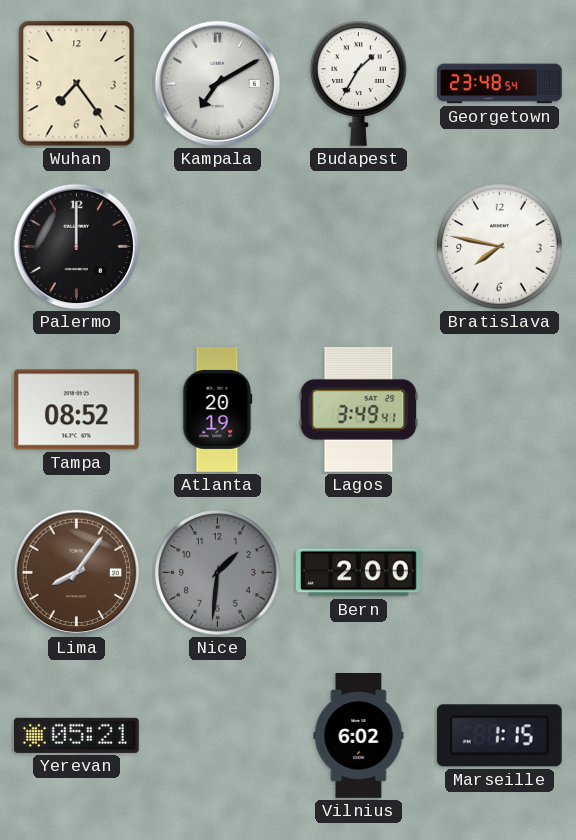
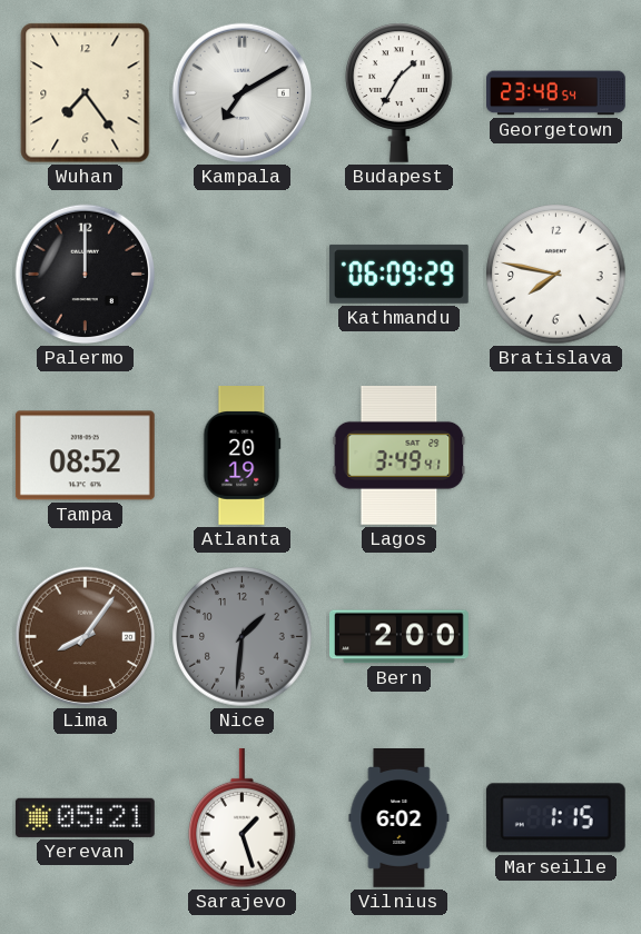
Kathmandu: none -> 06:09 (398, 274)
Sarajevo: none -> 1:27 (243, 818)
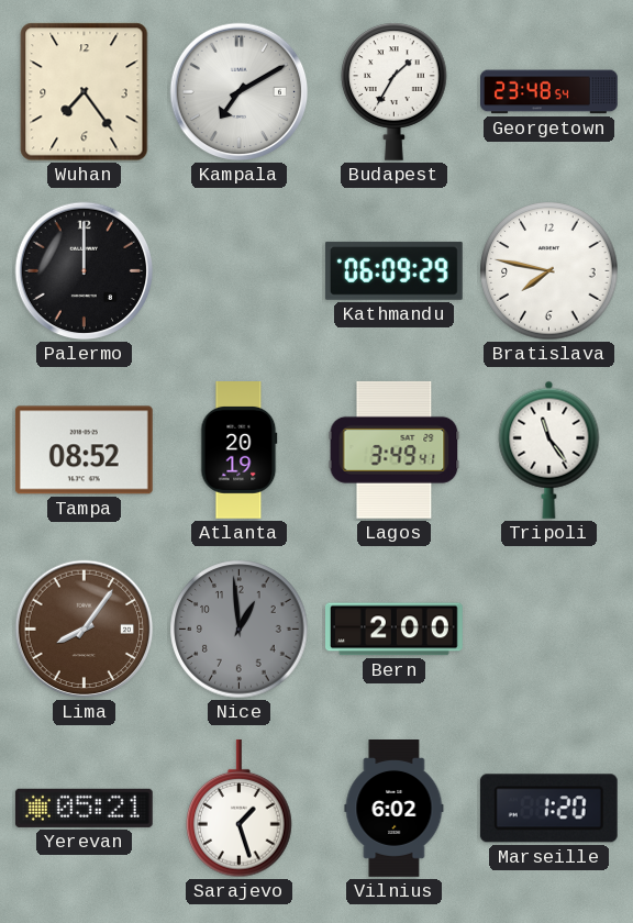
Tripoli: none -> 11:24 (549, 449)
Nice: 1:31 -> 12:59 (240, 630)
Marseille: 1:15 -> 1:20 (548, 809)
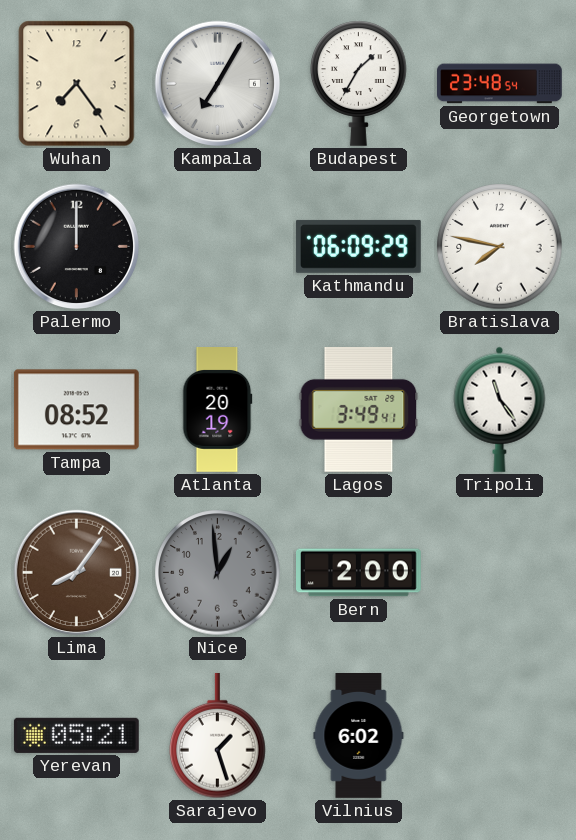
Kampala: 7:10 -> 7:05 (218, 84)
Marseille: 1:20 -> none (548, 809)
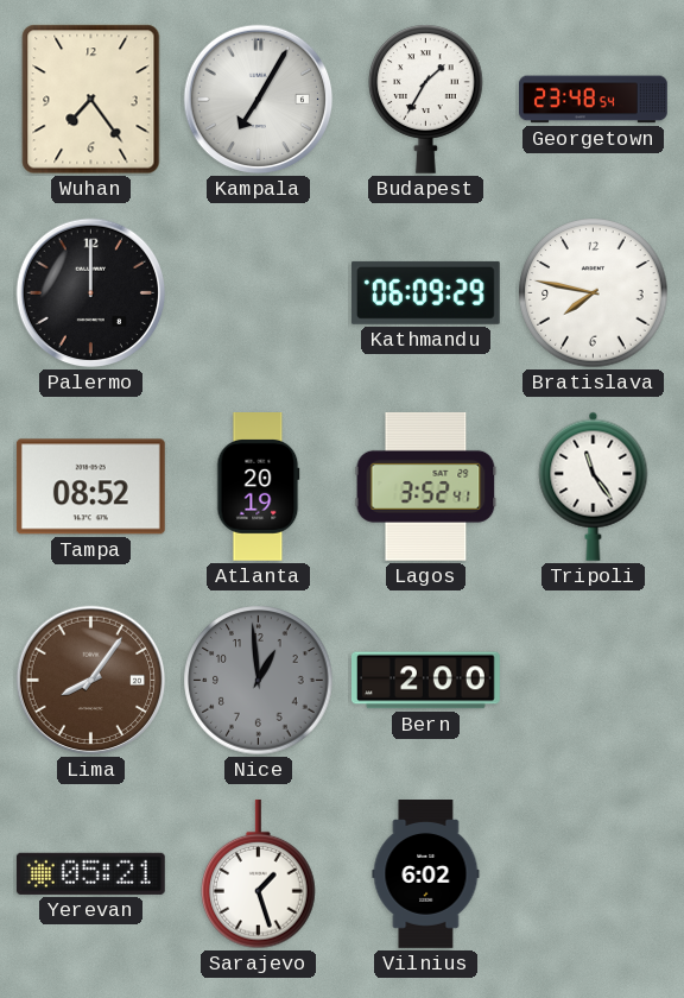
Lagos: 3:49 -> 3:52 (426, 486)
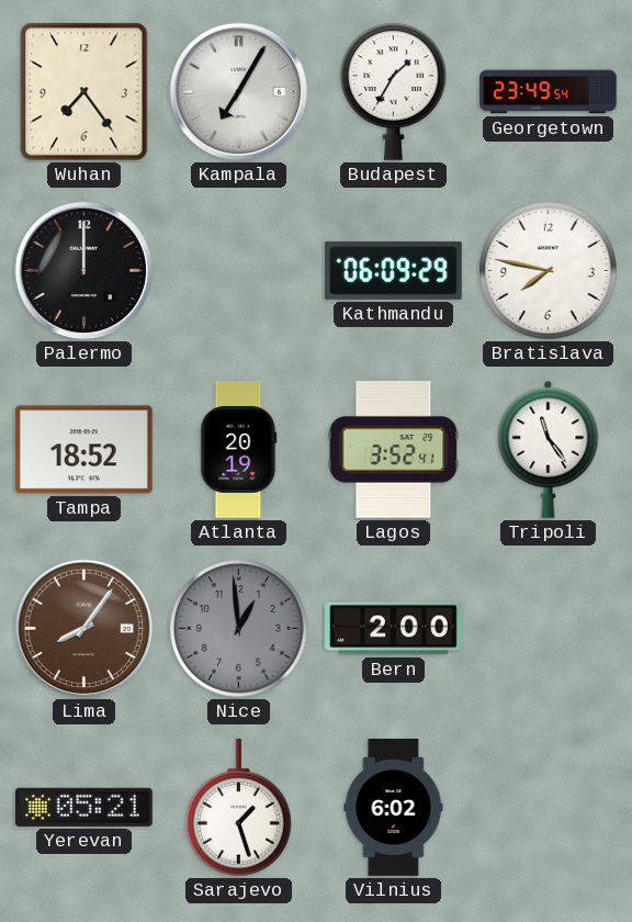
Georgetown: 23:48 -> 23:49 (549, 92)
Tampa: 08:52 -> 18:52 (83, 450)
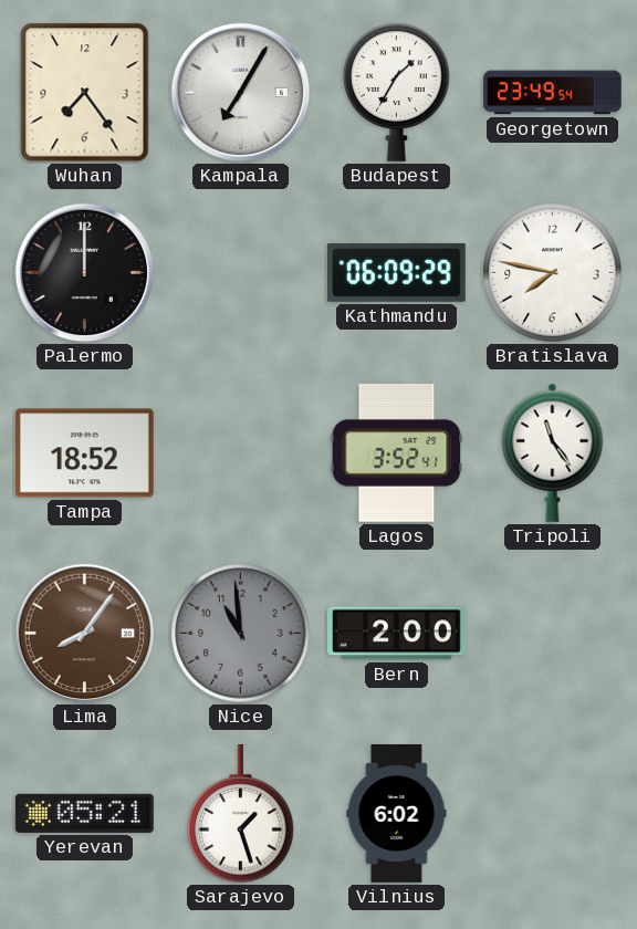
Atlanta: 20:19 -> none (239, 450)
Nice: 12:59 -> 10:59 (241, 634)
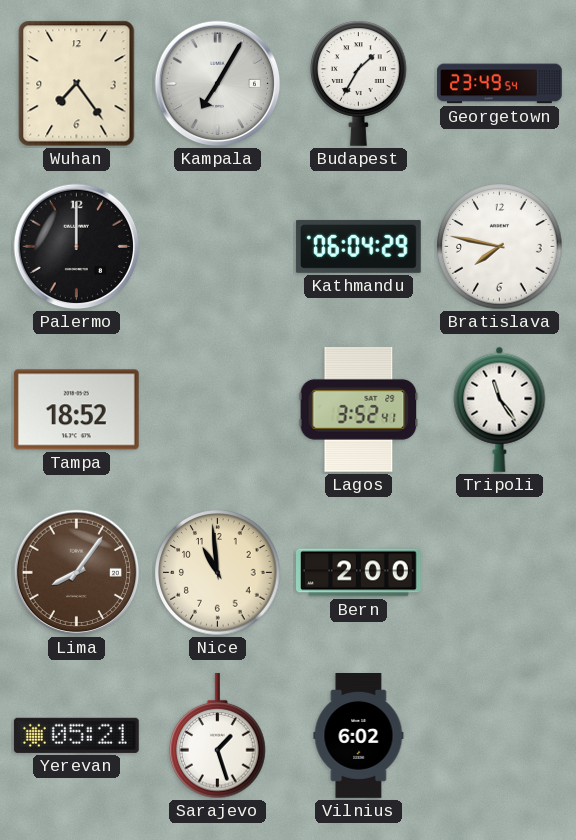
Kathmandu: 06:09 -> 06:04 (358, 246)
Nice dial: grey -> cream (218, 573)
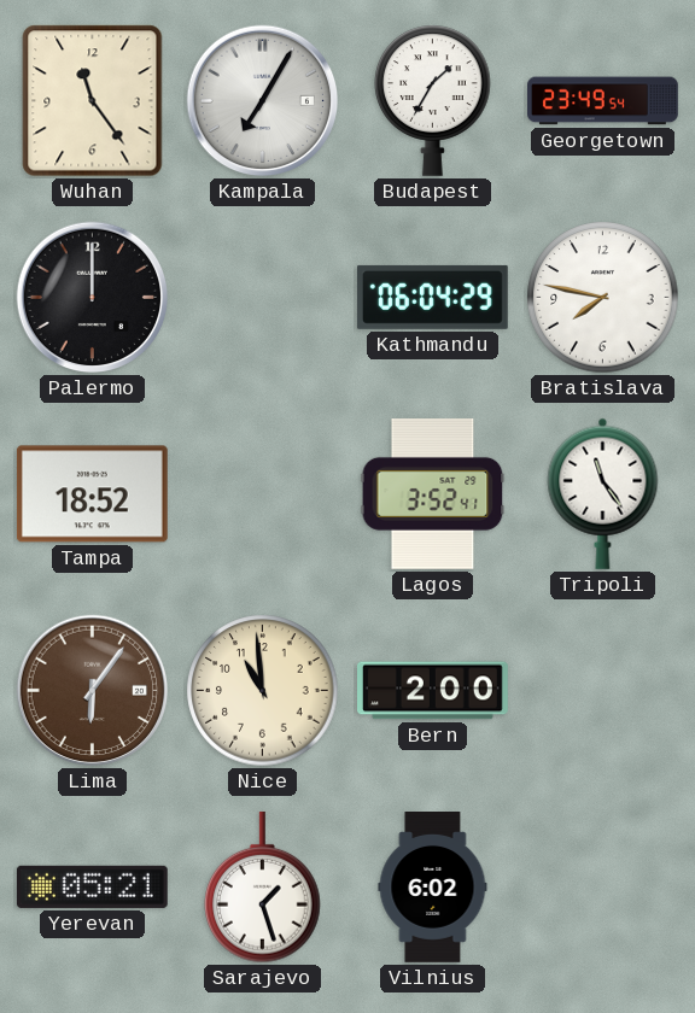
Wuhan: 7:24 -> 11:24 (93, 101)
Lima: 8:06 -> 6:06 (93, 691)
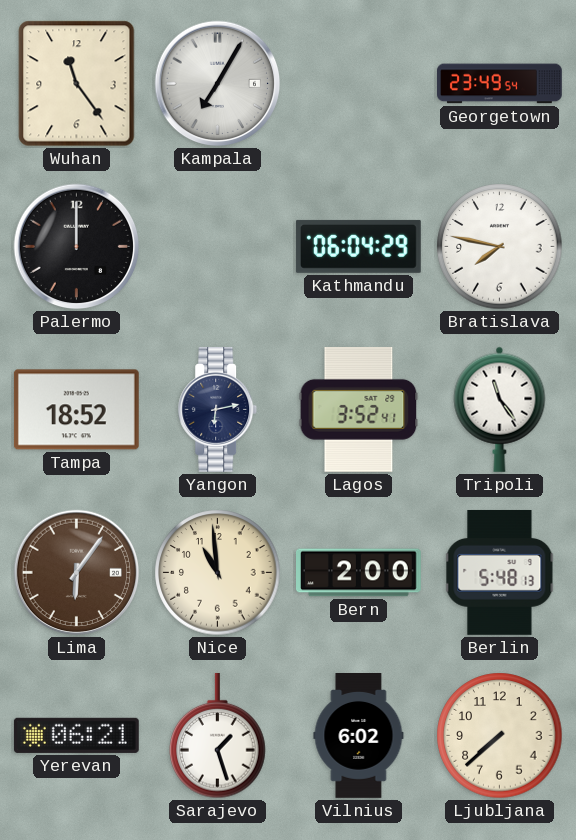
Budapest: 1:35 -> none (433, 100)
Yangon: none -> 6:13 (218, 410)
Berlin: none -> 5:48 (500, 572)
Yerevan: 05:21 -> 06:21 (76, 735)
Ljubljana: none -> 7:38 (500, 736)
